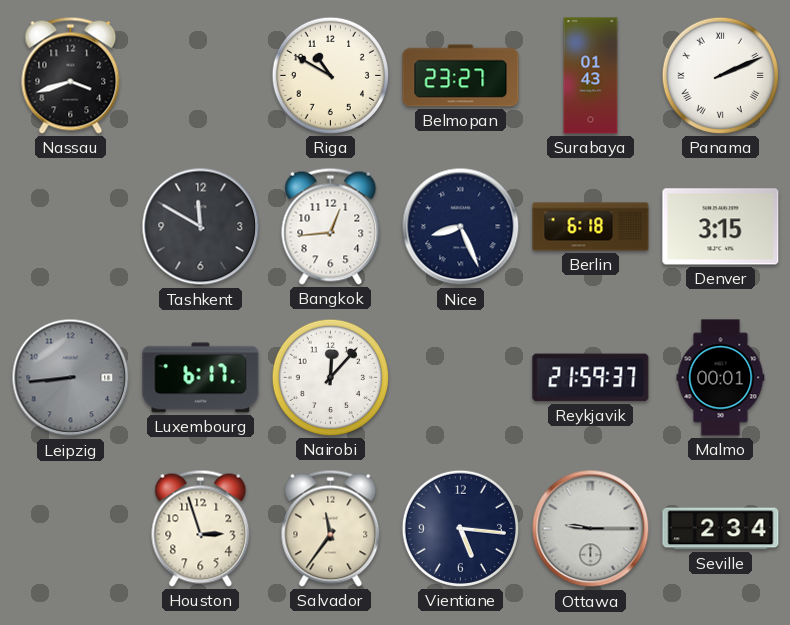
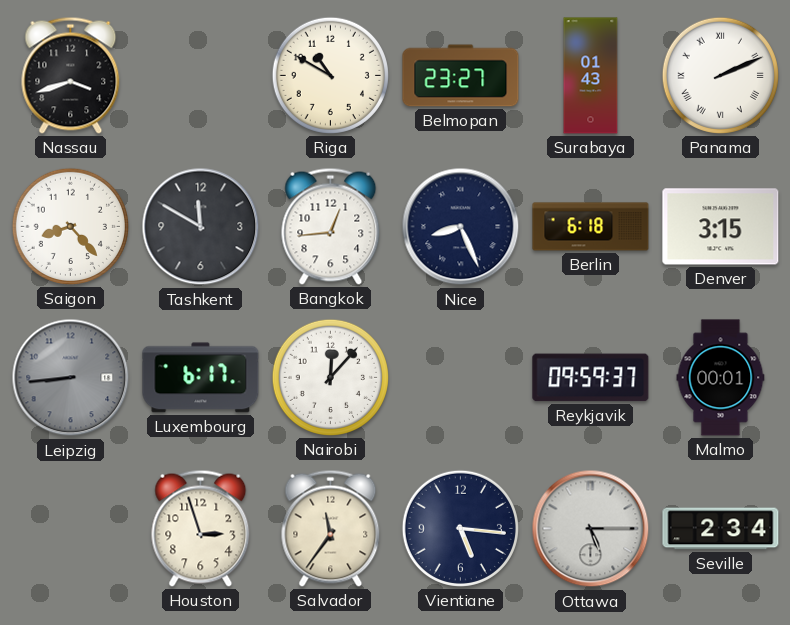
Saigon: none -> 8:23 (70, 226)
Reykjavik: 21:59 -> 09:59 (591, 378)
Ottawa: 9:15 -> 5:15 (591, 529)
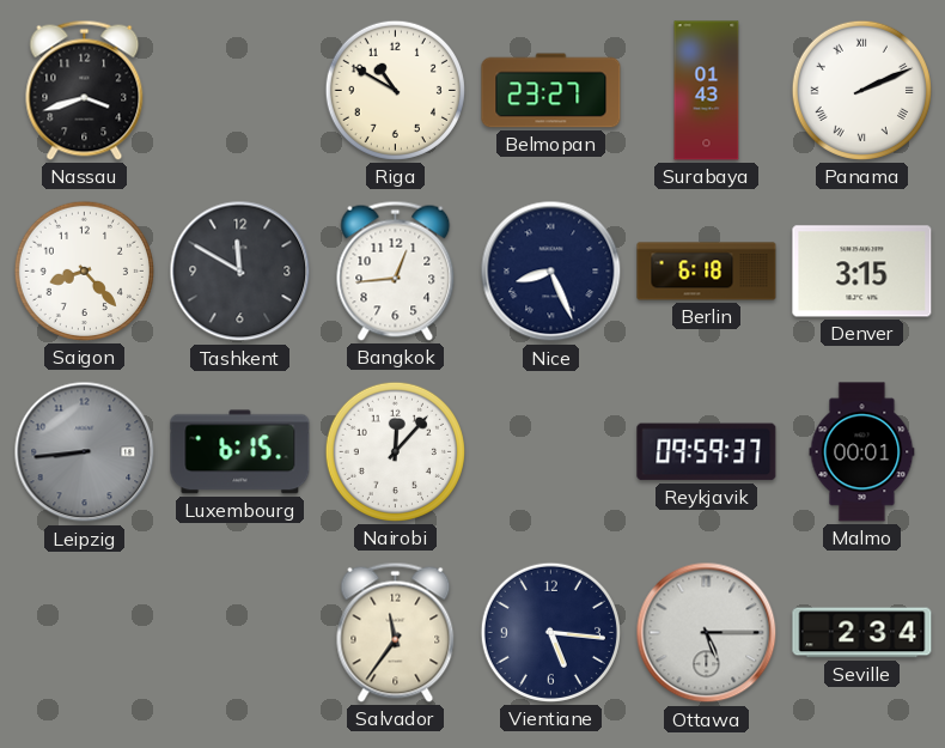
Luxembourg: 6:17 -> 6:15 (240, 452)
Houston: 2:57 -> none (201, 528)
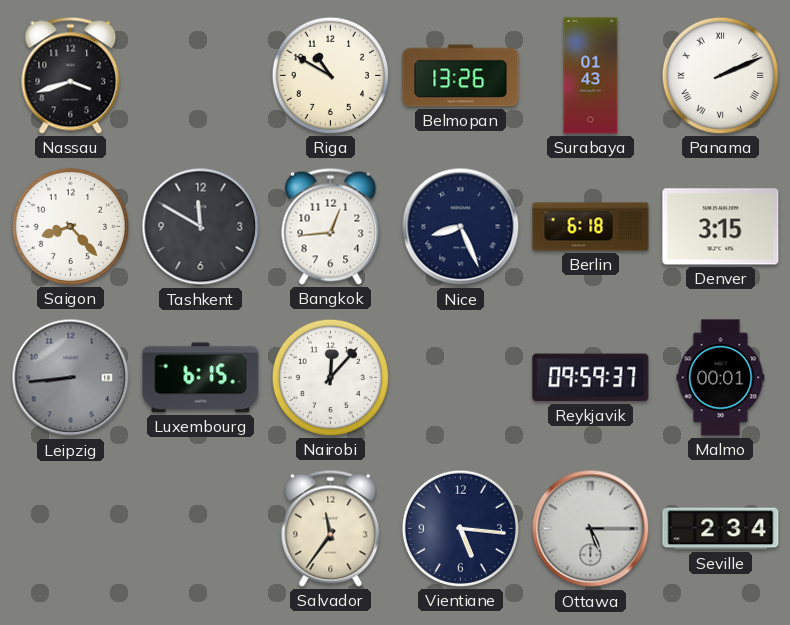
Belmopan: 23:27 -> 13:26 (461, 76)
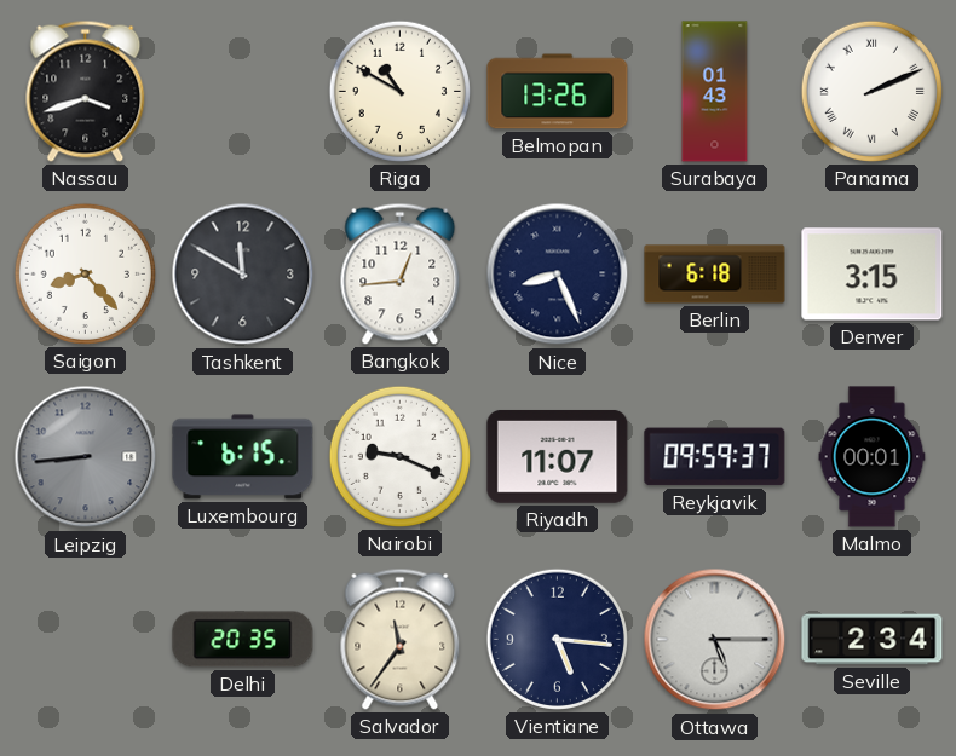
Nairobi: 12:07 -> 9:19 (399, 456)
Riyadh: none -> 11:07 (558, 456)
Delhi: none -> 20:35 (243, 640)
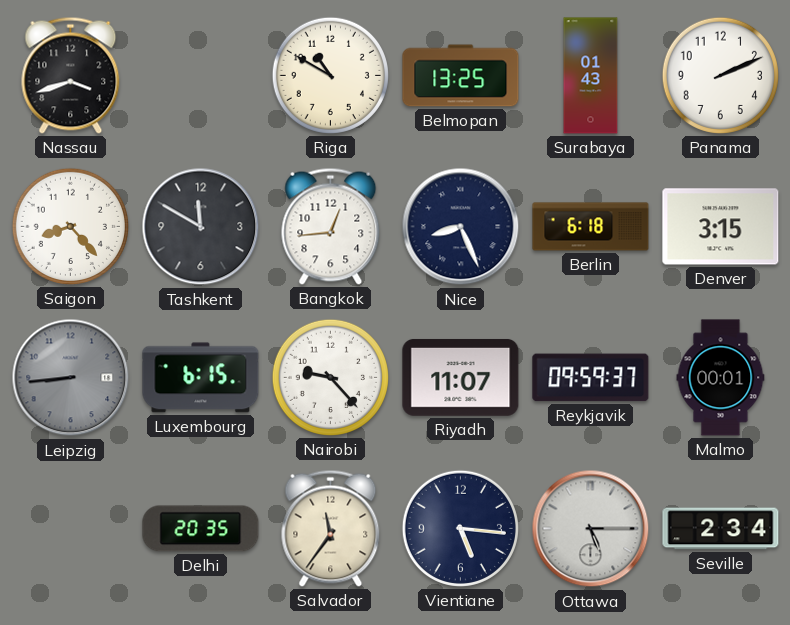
Belmopan: 13:26 -> 13:25 (461, 76)
Panama numerals: Roman -> Arabic (720, 75)
Nairobi: 9:19 -> 9:23 (330, 377)
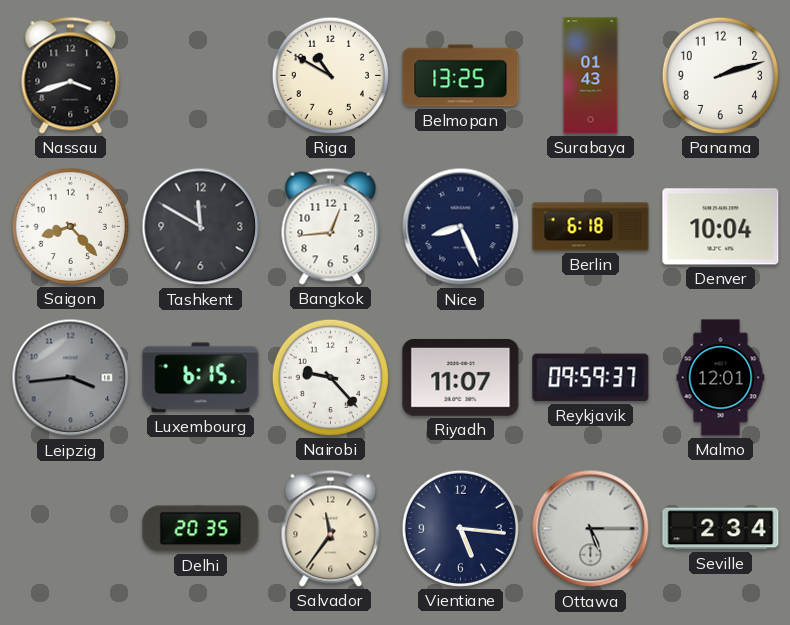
Panama: 2:11 -> 2:12 (720, 75)
Denver: 3:15 -> 10:04 (721, 227)
Leipzig: 8:44 -> 3:44 (71, 378)
Malmo: 00:01 -> 12:01 (721, 378)
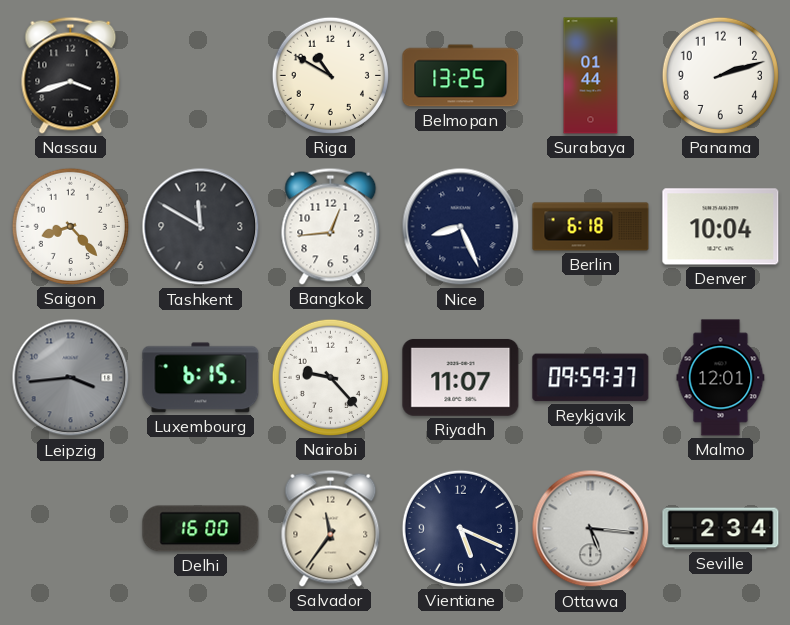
Surabaya: 01:43 -> 01:44 (591, 76)
Delhi: 20:35 -> 16:00 (201, 529)
Vientiane: 5:16 -> 5:19 (460, 528)
Ottawa: 5:15 -> 5:16 (591, 529)
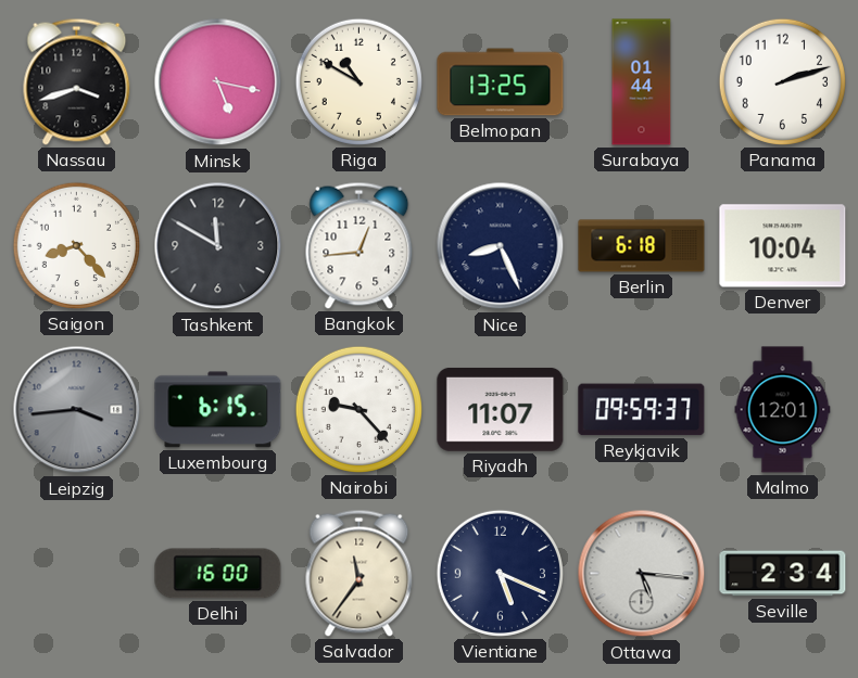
Minsk: none -> 5:17 (218, 82)
